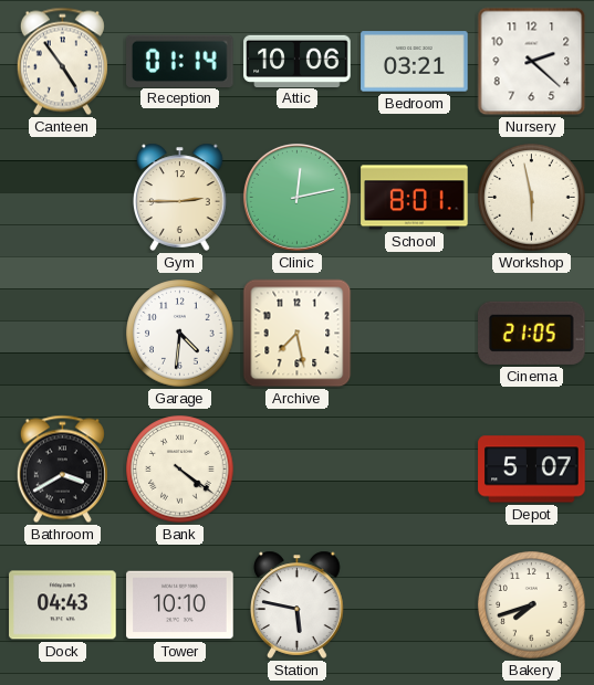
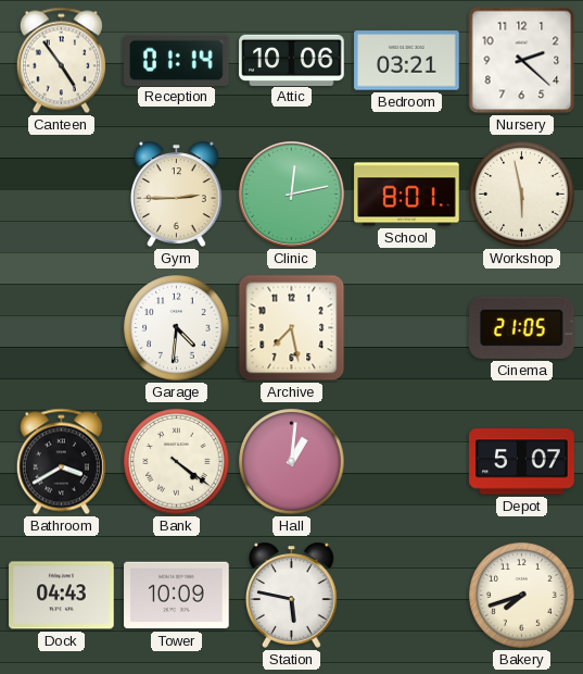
Hall: none -> 1:01 (292, 462)
Tower: 10:10 -> 10:09 (177, 596)
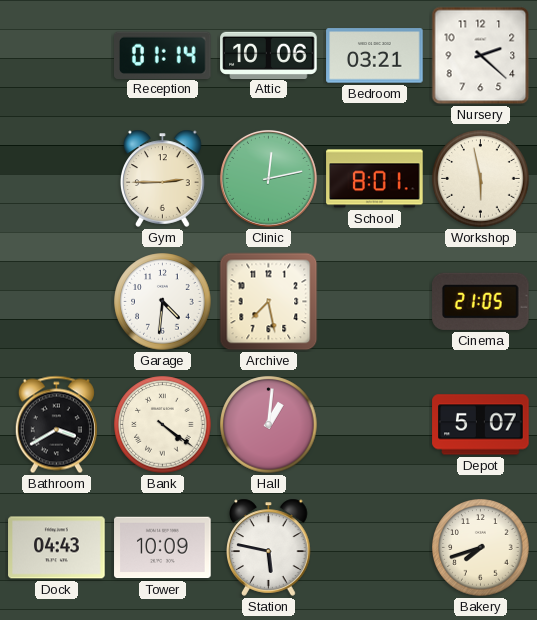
Canteen: 4:54 -> none (61, 61)
